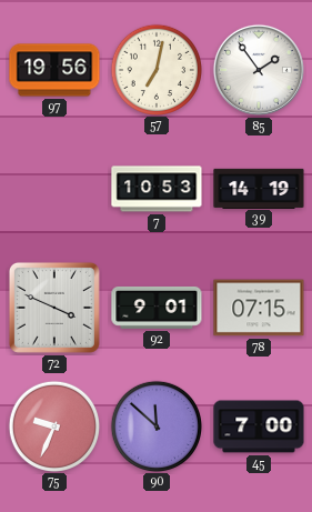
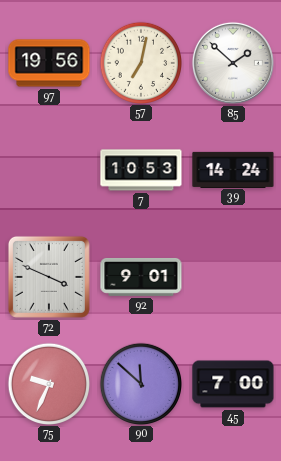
85: 1:54 -> 1:52 (233, 63)
39: 14:19 -> 14:24 (233, 169)
78: 07:15 -> none (259, 308)
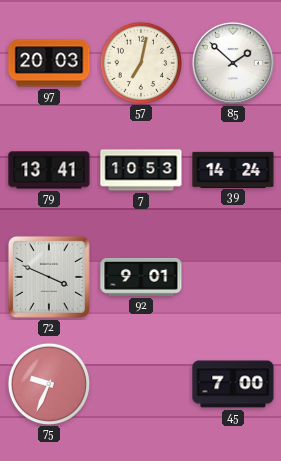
97: 19:56 -> 20:03 (49, 63)
79: none -> 13:41 (49, 170)
90: 11:52 -> none (140, 383)
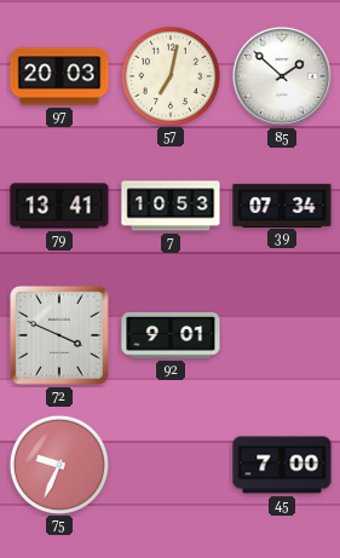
39: 14:24 -> 07:34 (282, 205)
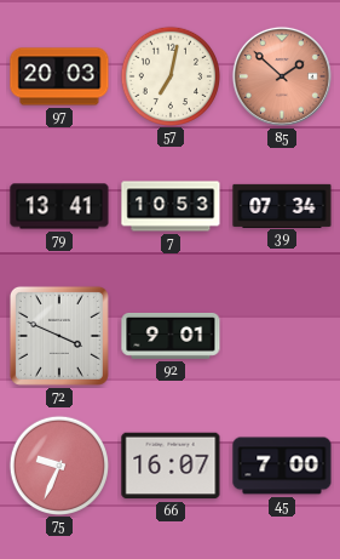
85 dial: white -> salmon (282, 76)
66: none -> 16:07 (171, 466)
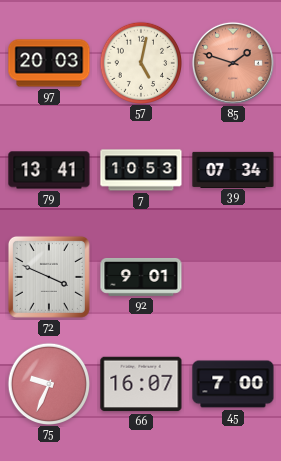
57: 7:02 -> 5:02 (140, 62)
85: 1:52 -> 1:48 (233, 63)
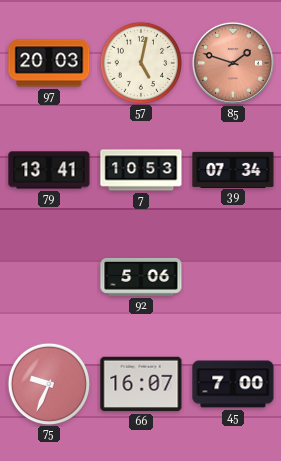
72: 3:49 -> none (49, 277)
92: 9:01 -> 5:06 (141, 277)
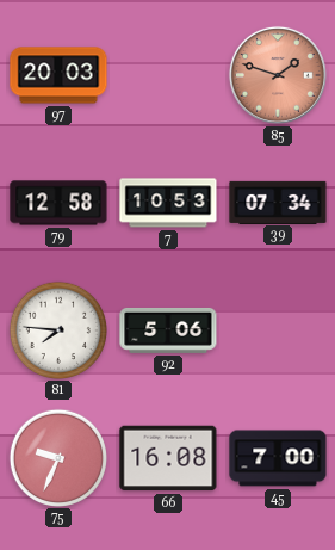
57: 5:02 -> none (140, 62)
79: 13:41 -> 12:58 (58, 203)
81: none -> 7:46 (57, 329)
66: 16:07 -> 16:08 (168, 458)
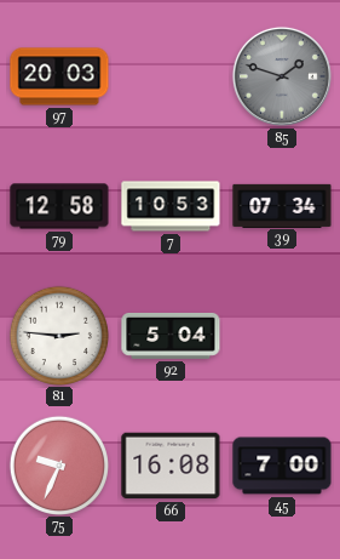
85 dial: salmon -> grey (282, 76)
81: 7:46 -> 2:46 (58, 335)
92: 5:06 -> 5:04 (171, 336)
